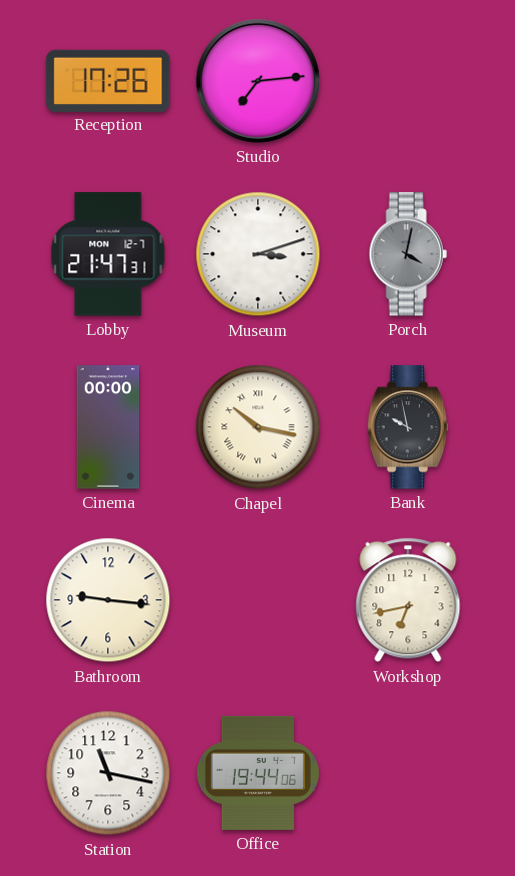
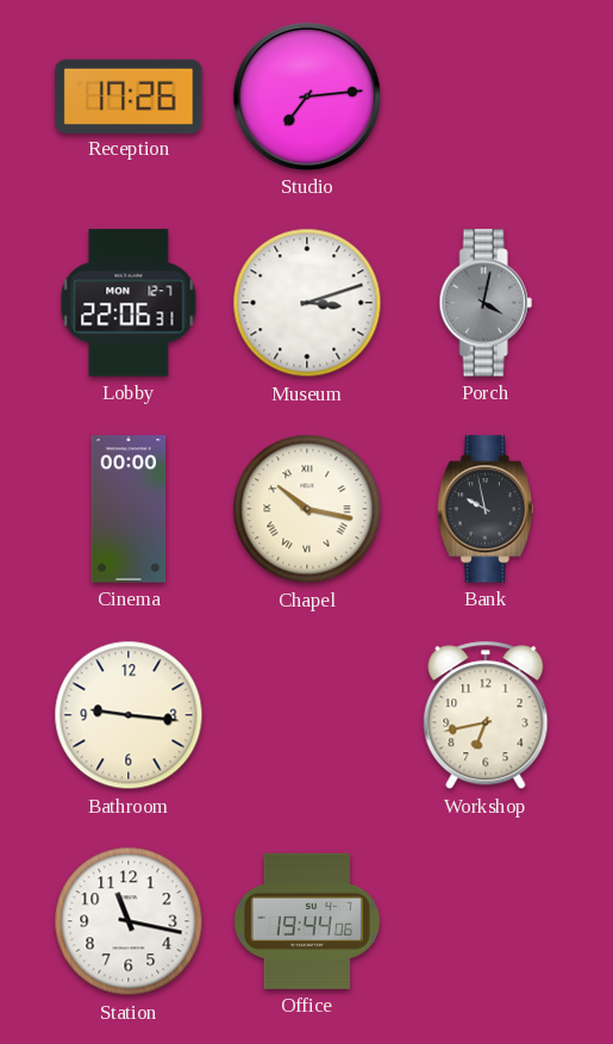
Lobby: 21:47 -> 22:06 (129, 303)
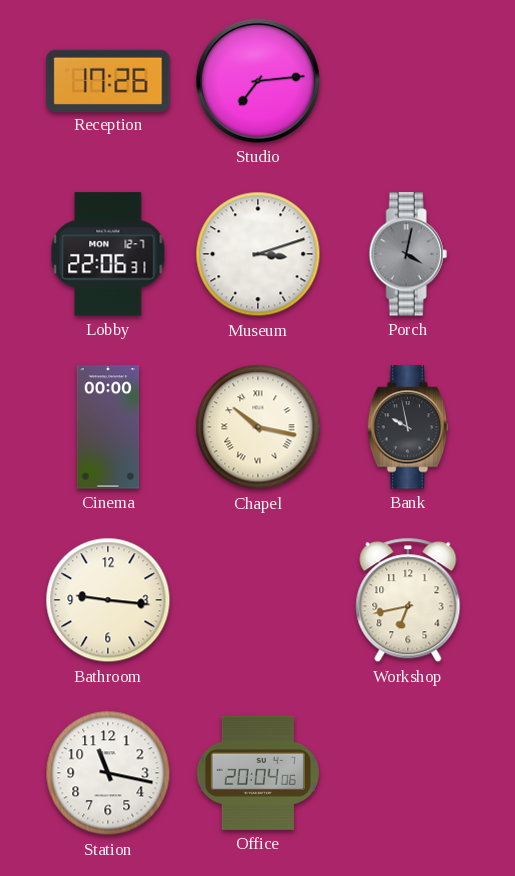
Office: 19:44 -> 20:04 (258, 773)
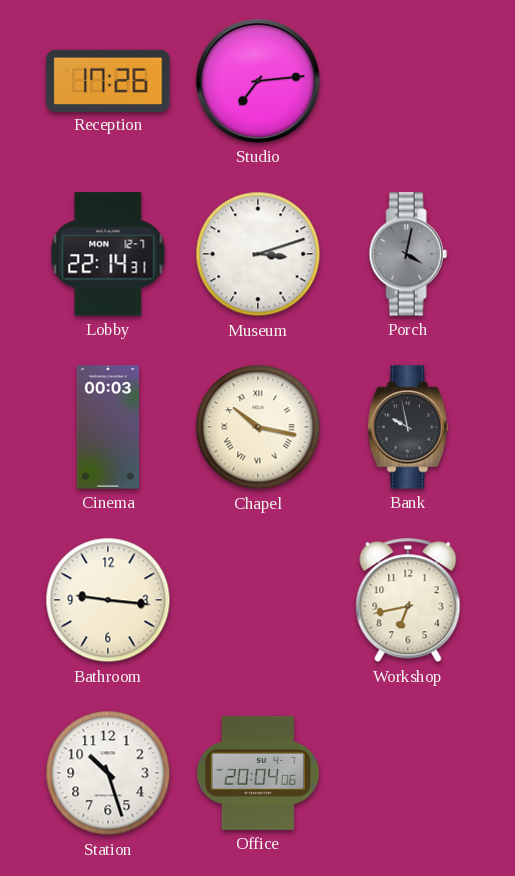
Lobby: 22:06 -> 22:14 (108, 254)
Cinema: 00:00 -> 00:03 (108, 427)
Station: 11:17 -> 10:27 (108, 773)
